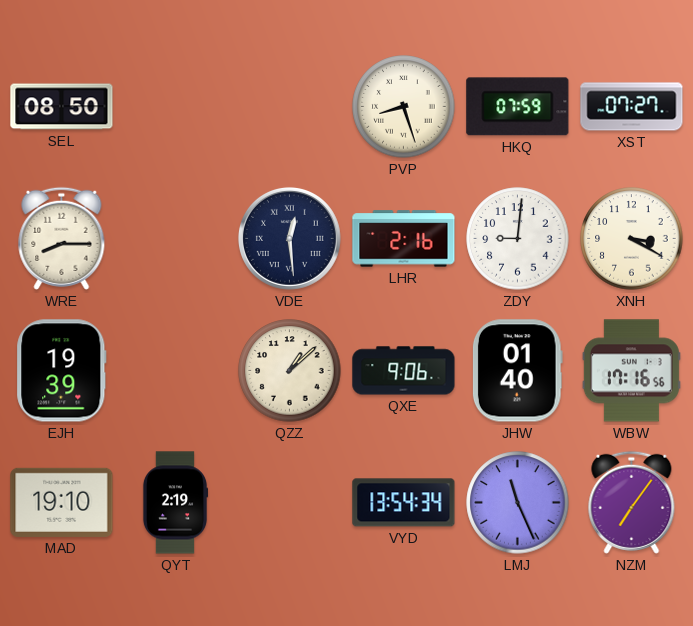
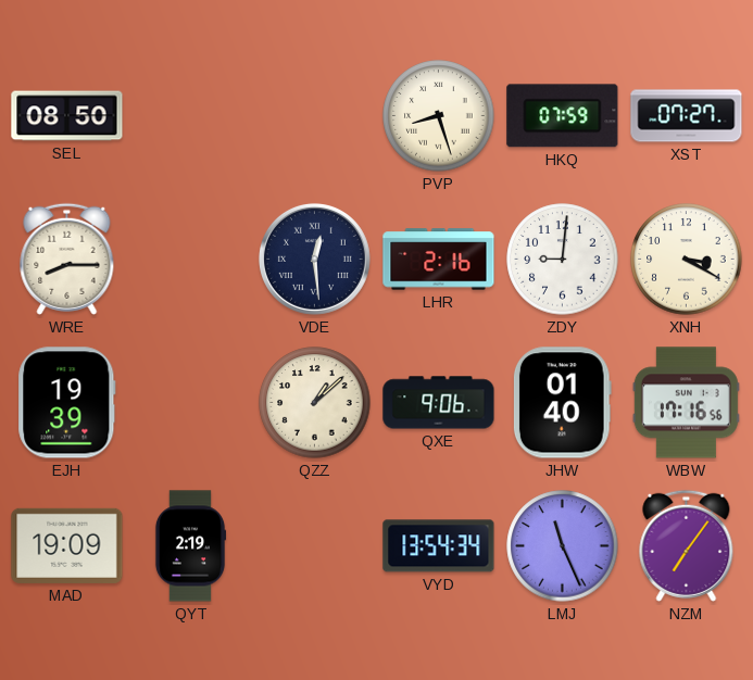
MAD: 19:10 -> 19:09 (67, 545)
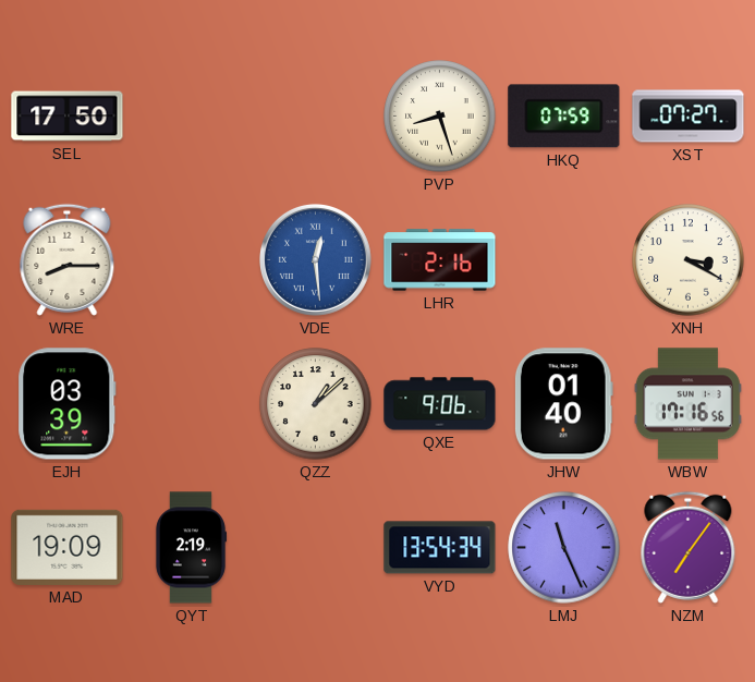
SEL: 08:50 -> 17:50 (68, 117)
VDE dial: navy -> blue (315, 259)
ZDY: 9:01 -> none (563, 260)
EJH: 19:39 -> 03:39 (68, 404)
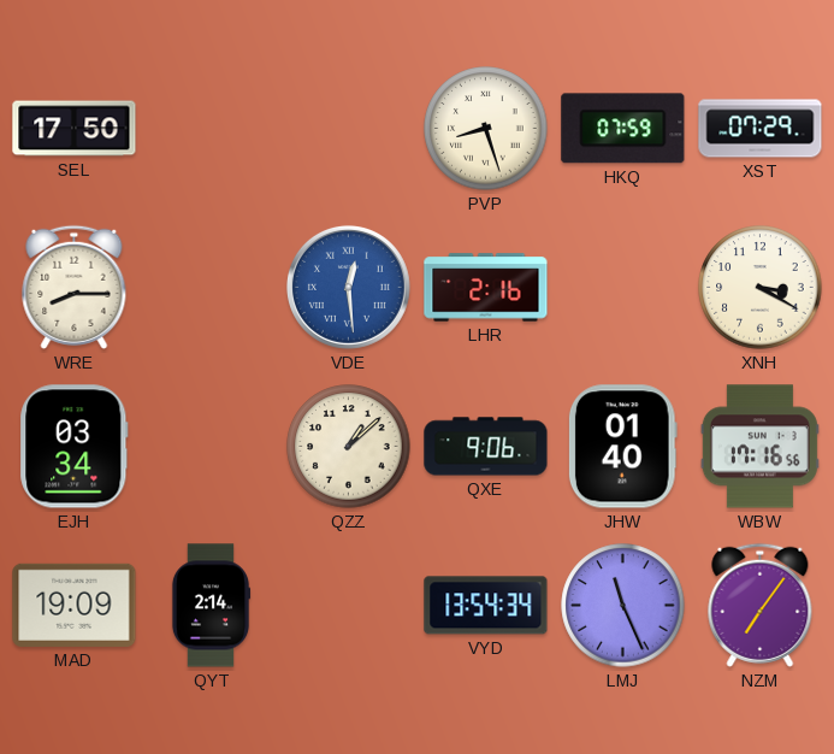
XST: 07:27 -> 07:29 (761, 129)
EJH: 03:39 -> 03:34 (75, 447)
QYT: 2:19 -> 2:14 (211, 606)
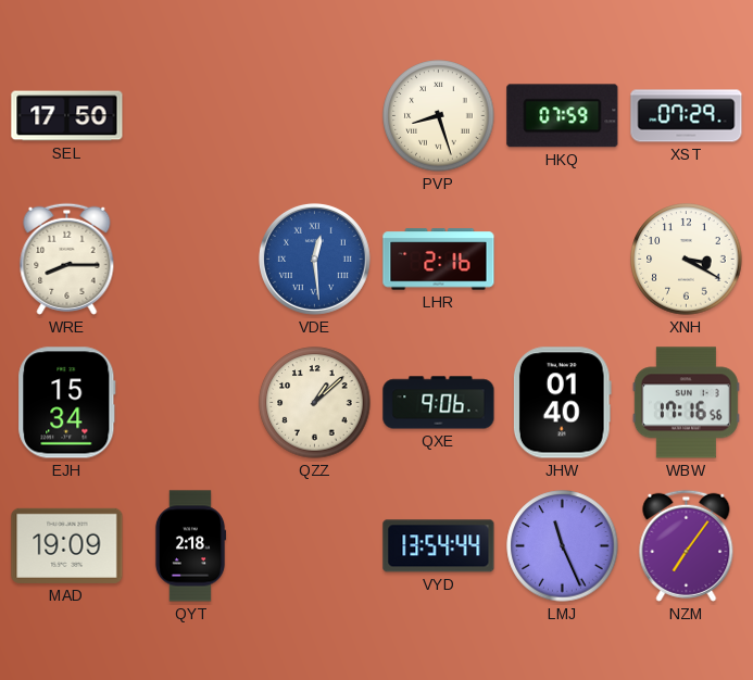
EJH: 03:34 -> 15:34 (67, 403)
QYT: 2:14 -> 2:18 (190, 546)
VYD: 13:54:34 -> 13:54:44 (439, 546)
